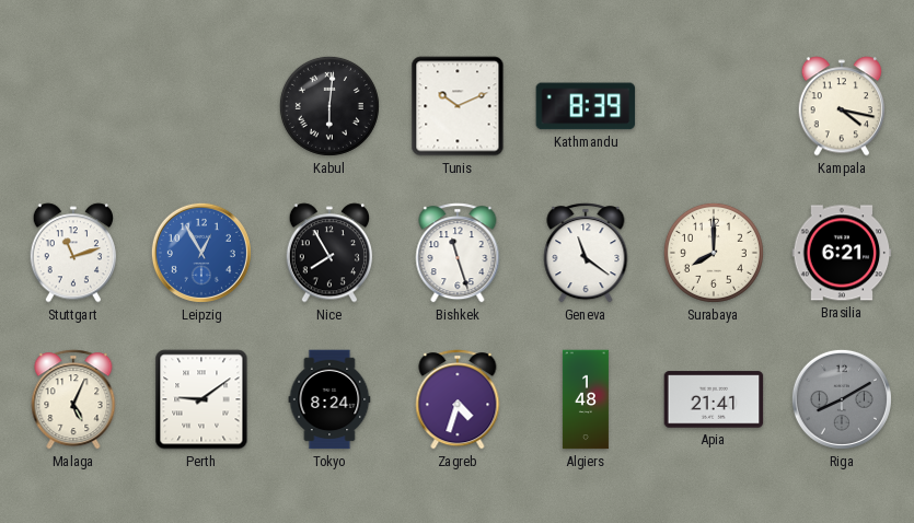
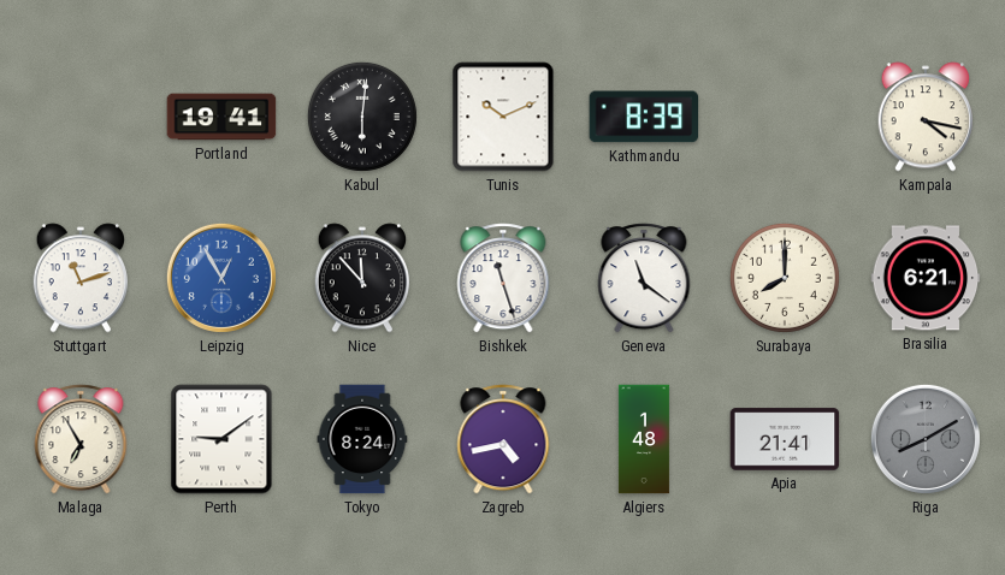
Portland: none -> 19:41 (221, 117)
Nice: 7:55 -> 11:53 (361, 278)
Malaga: 5:04 -> 6:55 (81, 439)
Zagreb: 4:33 -> 4:43 (503, 439)
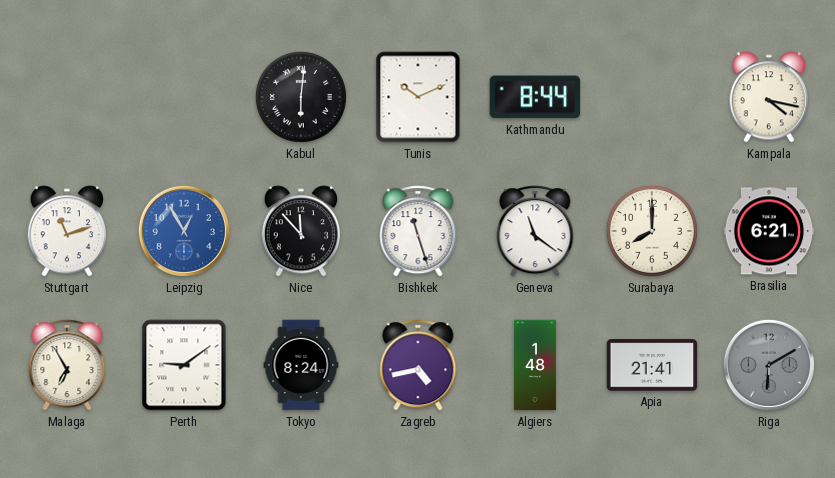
Portland: 19:41 -> none (221, 117)
Kathmandu: 8:39 -> 8:44 (535, 97)
Riga: 8:10 -> 6:10 (769, 365)
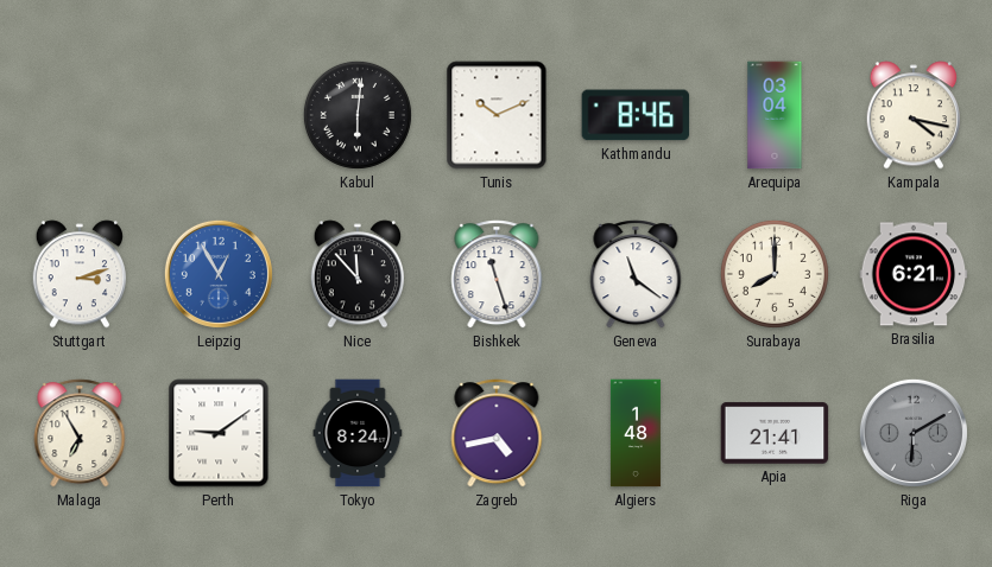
Kathmandu: 8:44 -> 8:46 (636, 115)
Arequipa: none -> 03:04 (775, 115)
Stuttgart: 11:12 -> 3:12 (78, 274)
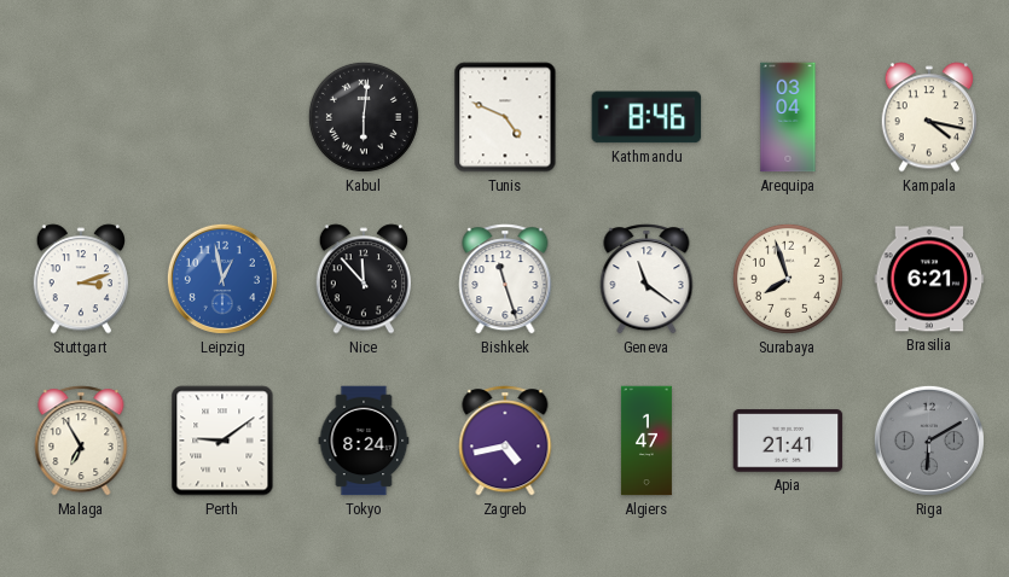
Tunis: 10:11 -> 4:49 (505, 117)
Leipzig: 12:55 -> 12:58 (222, 279)
Surabaya: 8:00 -> 7:57 (788, 279)
Algiers: 1:48 -> 1:47 (646, 441)
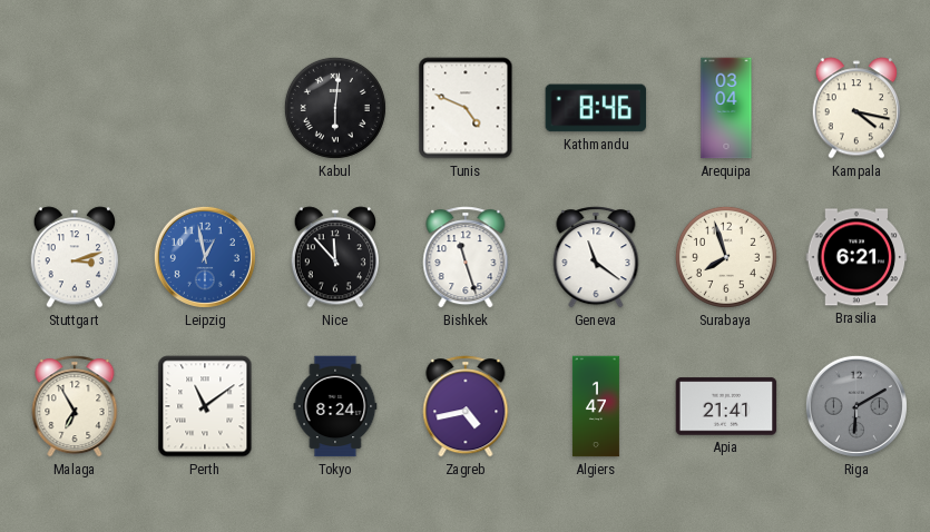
Perth: 9:09 -> 11:09 (205, 406)
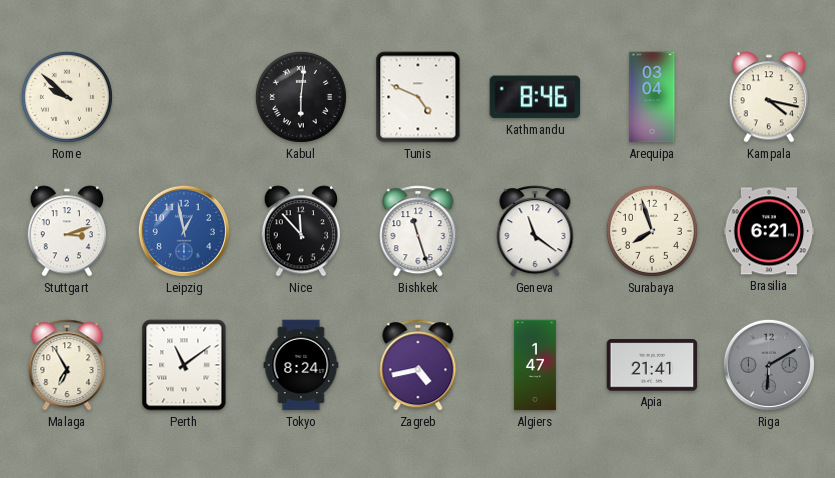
Rome: none -> 9:52 (67, 97)
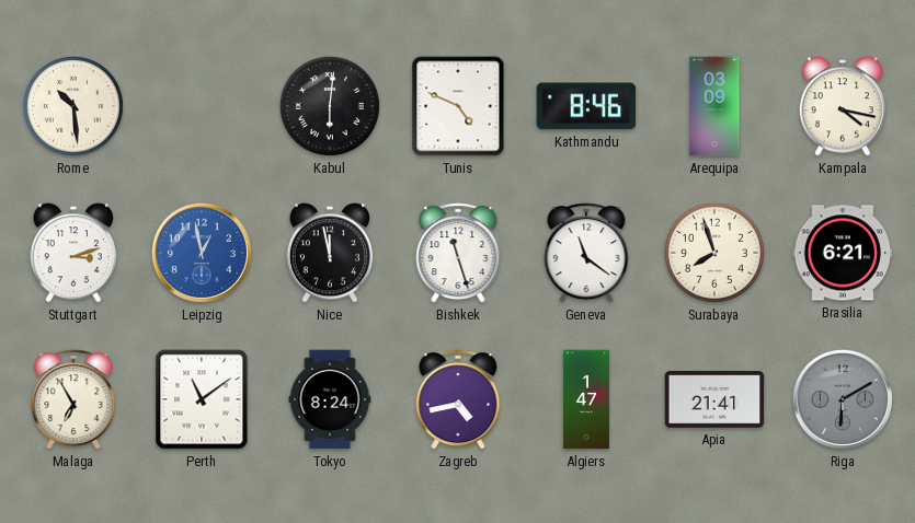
Rome: 9:52 -> 10:29 (73, 106)
Arequipa: 03:04 -> 03:09 (714, 106)
Nice: 11:53 -> 11:58 (329, 253)
